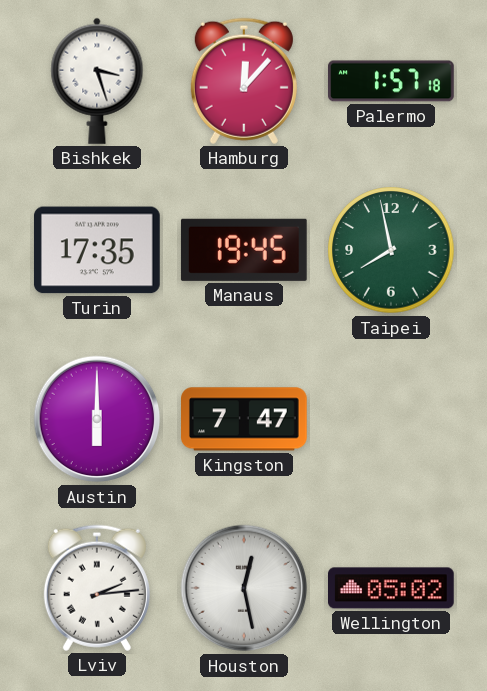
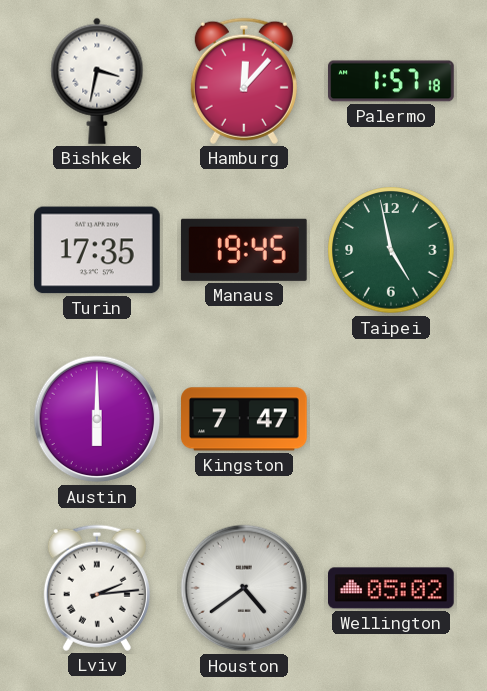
Bishkek: 3:27 -> 3:32 (97, 81)
Taipei: 7:58 -> 4:58 (391, 250)
Houston: 12:28 -> 4:39 (244, 588)
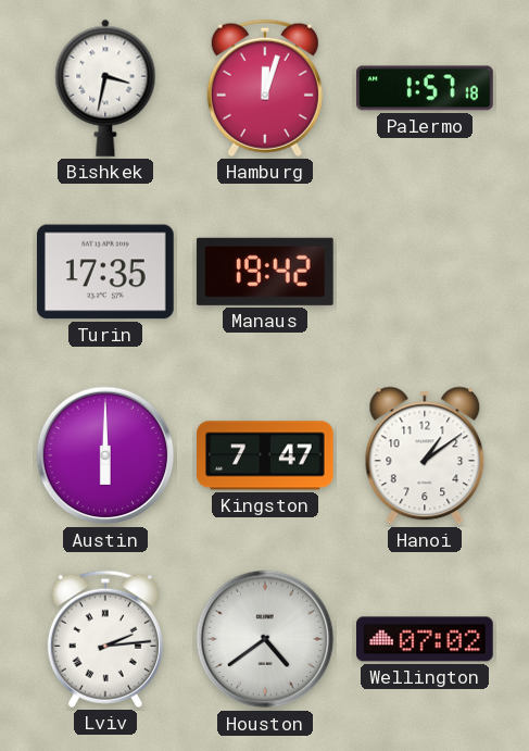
Hamburg: 12:07 -> 12:03 (265, 88)
Manaus: 19:45 -> 19:42 (265, 272)
Taipei: 4:58 -> none (391, 250)
Hanoi: none -> 1:09 (425, 455)
Wellington: 05:02 -> 07:02 (426, 639)
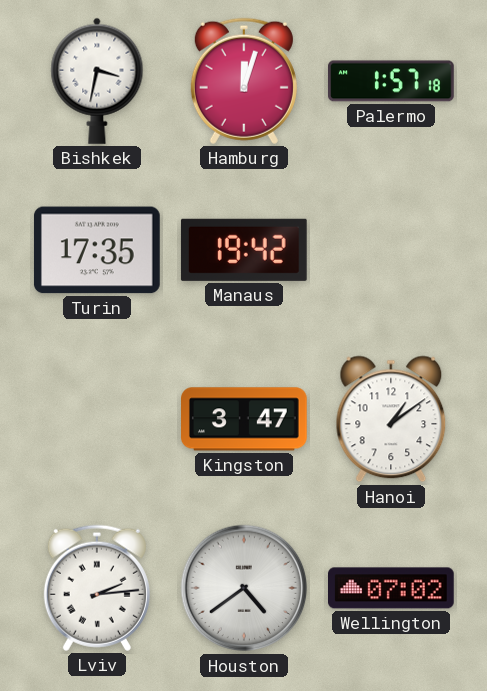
Austin: 6:00 -> none (105, 455)
Kingston: 7:47 -> 3:47 (245, 419)
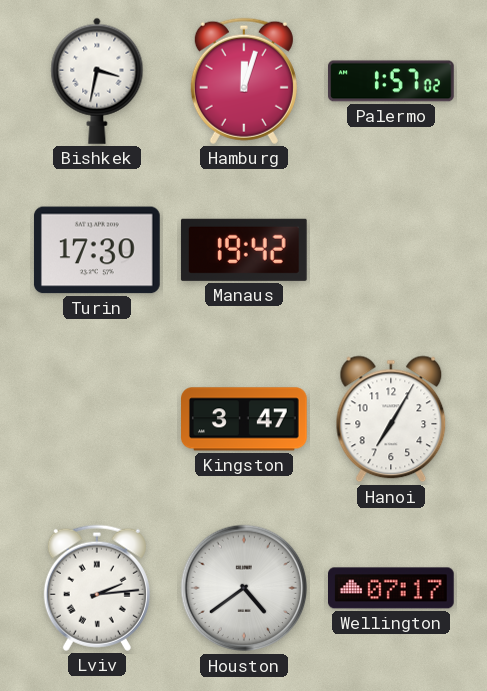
Palermo: 1:57:18 -> 1:57:02 (392, 81)
Turin: 17:35 -> 17:30 (97, 250)
Hanoi: 1:09 -> 7:05 (391, 419)
Wellington: 07:02 -> 07:17 (392, 588)
